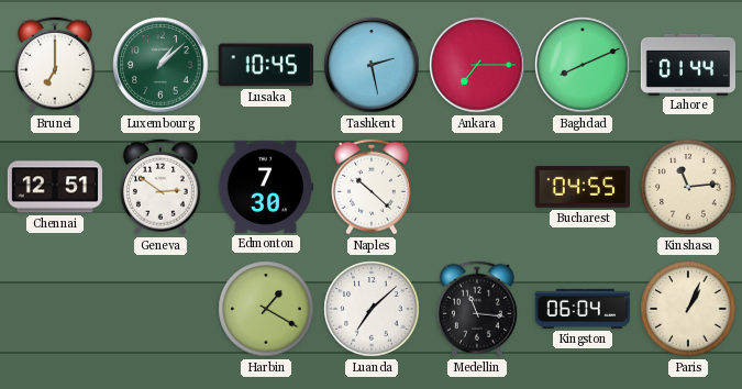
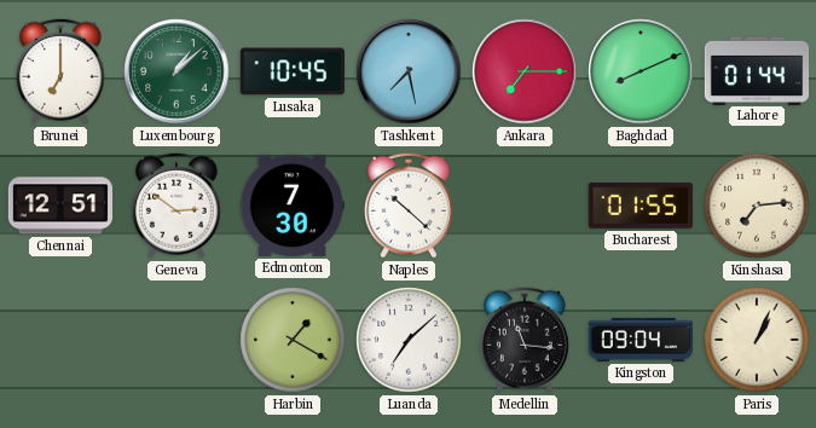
Tashkent: 2:28 -> 7:28 (409, 71)
Bucharest: 04:55 -> 01:55 (640, 206)
Kinshasa: 11:14 -> 7:14 (757, 206)
Kingston: 06:04 -> 09:04 (640, 340)
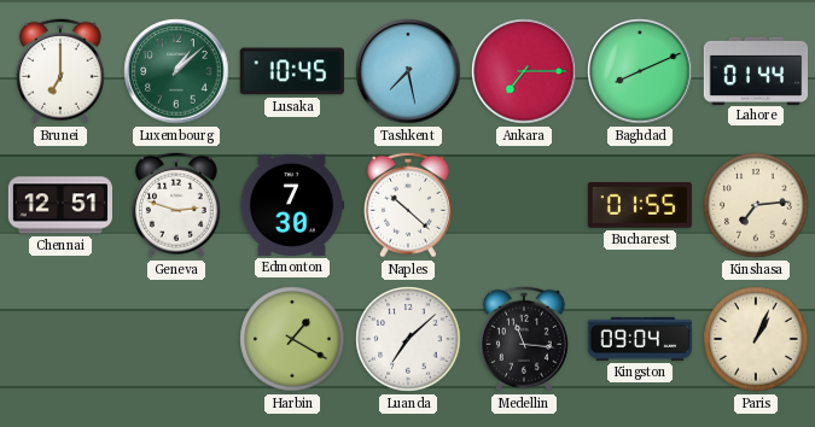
Geneva: 2:51 -> 2:48 (176, 205)
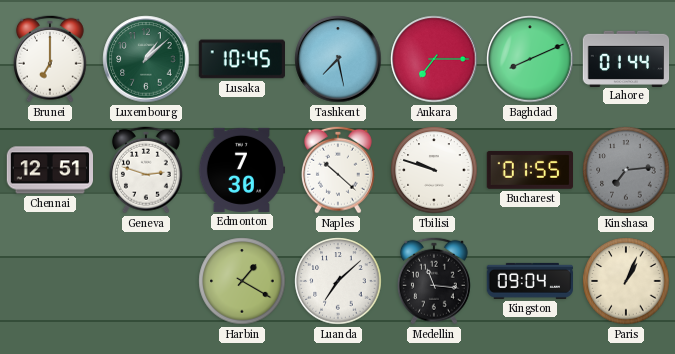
Tbilisi: none -> 9:48 (434, 170)
Kinshasa dial: cream -> grey (626, 170)
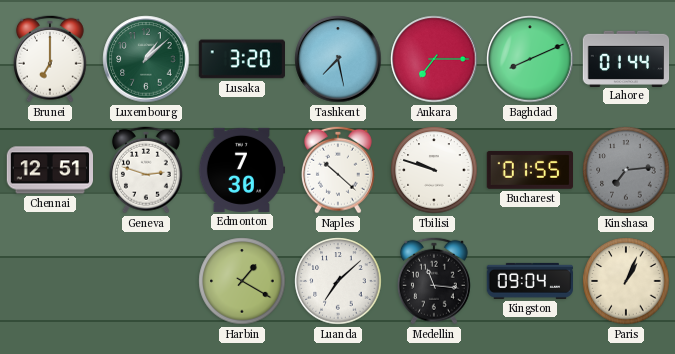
Lusaka: 10:45 -> 3:20 (241, 59)
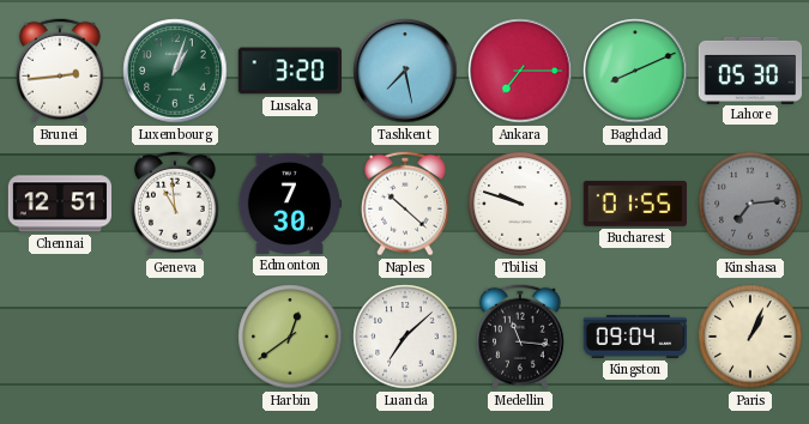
Brunei: 7:00 -> 2:44 (60, 71)
Luxembourg: 1:08 -> 1:03 (175, 71)
Lahore: 01:44 -> 05:30 (750, 69)
Geneva: 2:48 -> 10:59 (175, 204)
Harbin: 1:20 -> 12:39 (290, 337)
